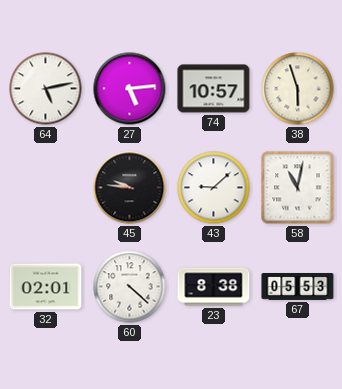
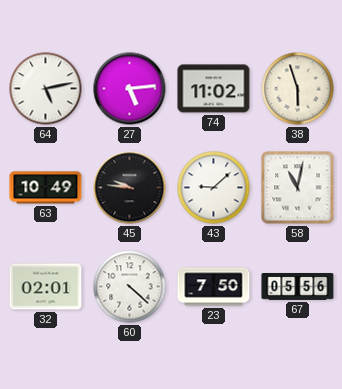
74: 10:57 -> 11:02 (214, 89)
63: none -> 10:49 (46, 188)
23: 8:38 -> 7:50 (214, 287)
67: 05:53 -> 05:56 (298, 287)
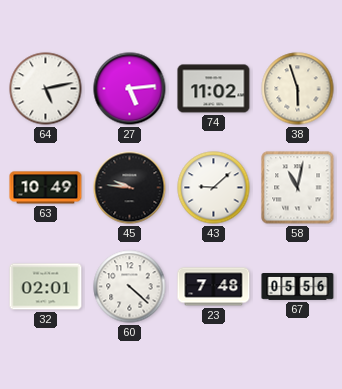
23: 7:50 -> 7:48 (214, 287)
